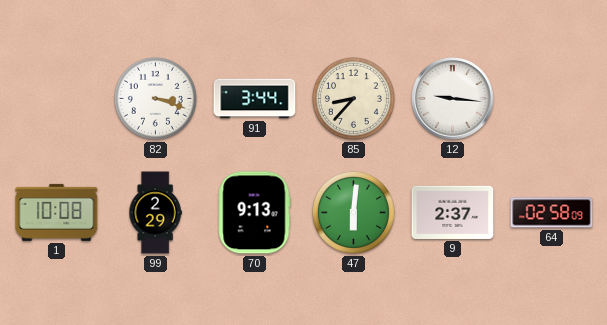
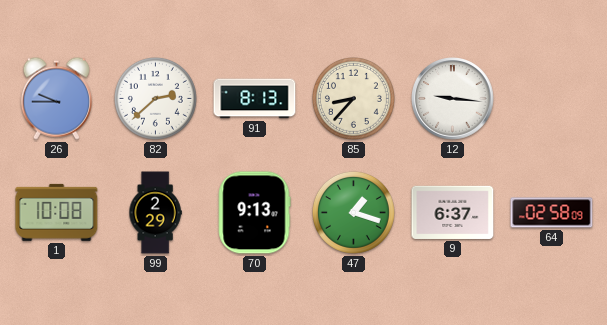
26: none -> 9:45 (56, 98)
82: 3:18 -> 2:38 (155, 98)
91: 3:44 -> 8:13 (255, 99)
47: 6:01 -> 1:18 (353, 212)
9: 2:37 -> 6:37 (453, 212)
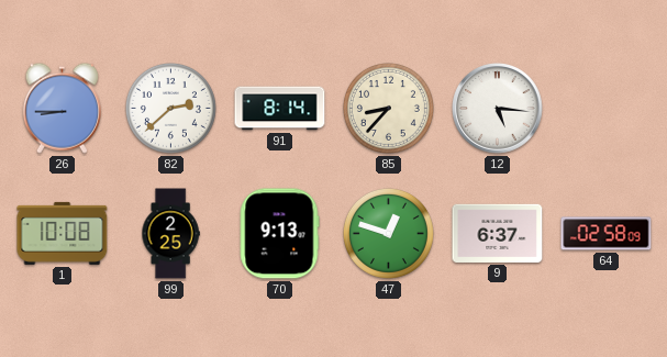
26: 9:45 -> 8:45 (62, 108)
91: 8:13 -> 8:14 (280, 109)
12: 9:16 -> 5:16 (498, 109)
99: 2:29 -> 2:25 (170, 234)
47: 1:18 -> 12:48 (388, 233)
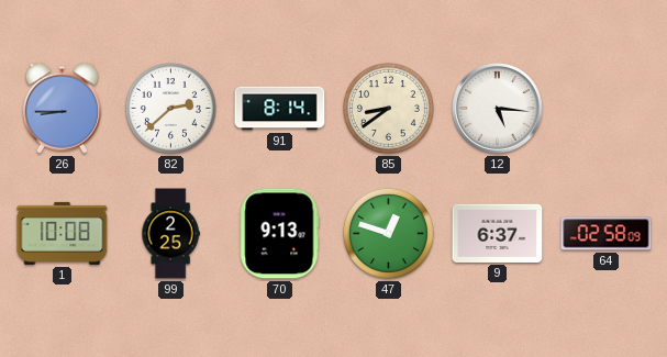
85: 8:37 -> 8:39 (388, 108)
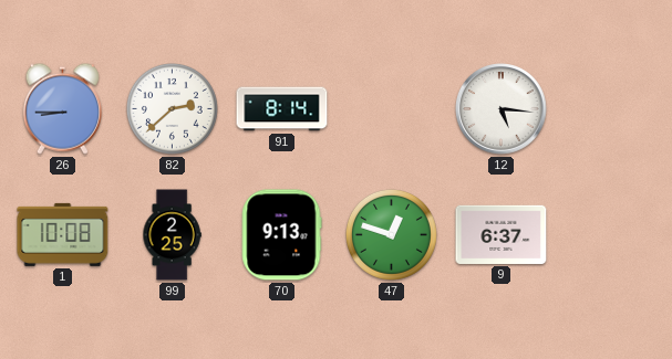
85: 8:39 -> none (388, 108)
64: 02:58 -> none (607, 234)
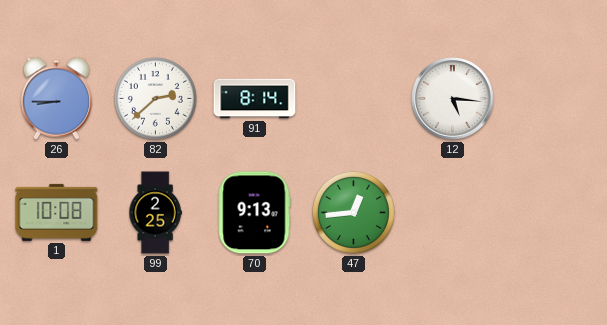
47: 12:48 -> 12:44 (353, 212)
9: 6:37 -> none (502, 234)
